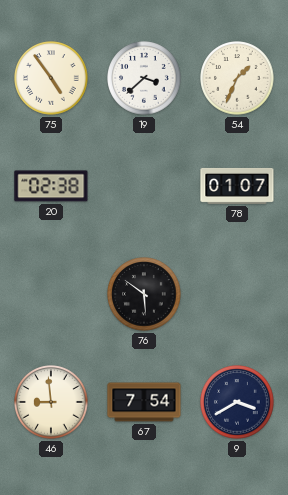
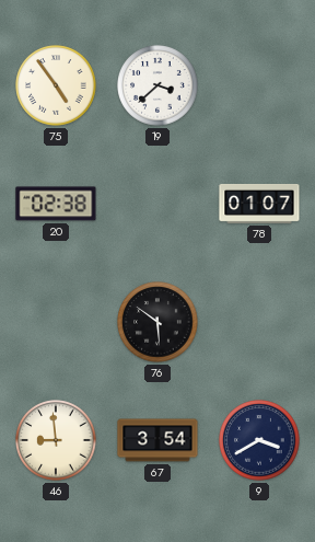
54: 1:34 -> none (237, 78)
67: 7:54 -> 3:54 (157, 440)
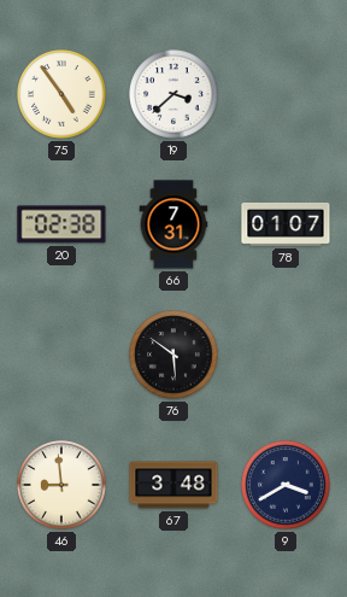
66: none -> 7:31 (173, 224)
67: 3:54 -> 3:48 (173, 485)
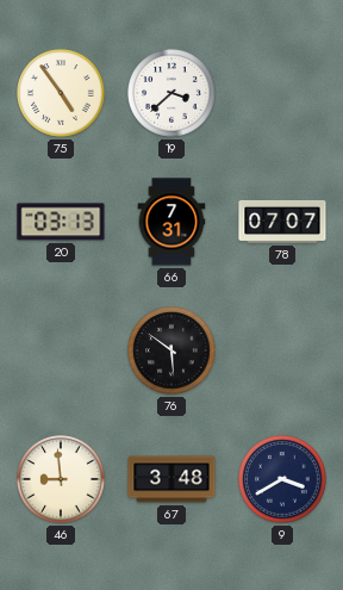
20: 02:38 -> 03:13 (61, 222)
78: 01:07 -> 07:07 (282, 222)
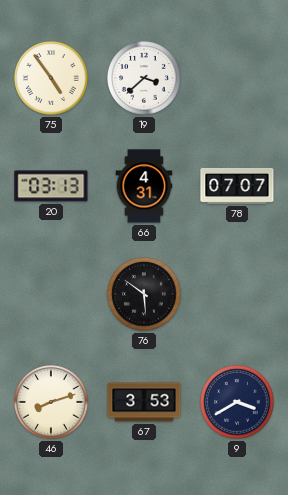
66: 7:31 -> 4:31 (144, 186)
46: 8:59 -> 8:12 (51, 402)
67: 3:48 -> 3:53 (144, 402)
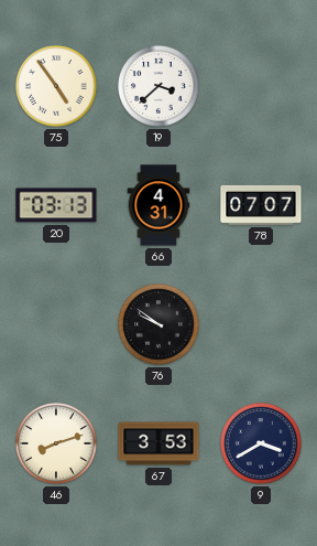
76: 5:51 -> 9:51 (158, 324)
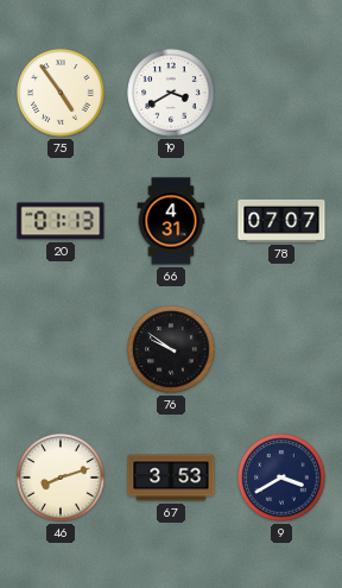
19: 3:38 -> 3:40 (171, 93)
20: 03:13 -> 01:13 (61, 221)
